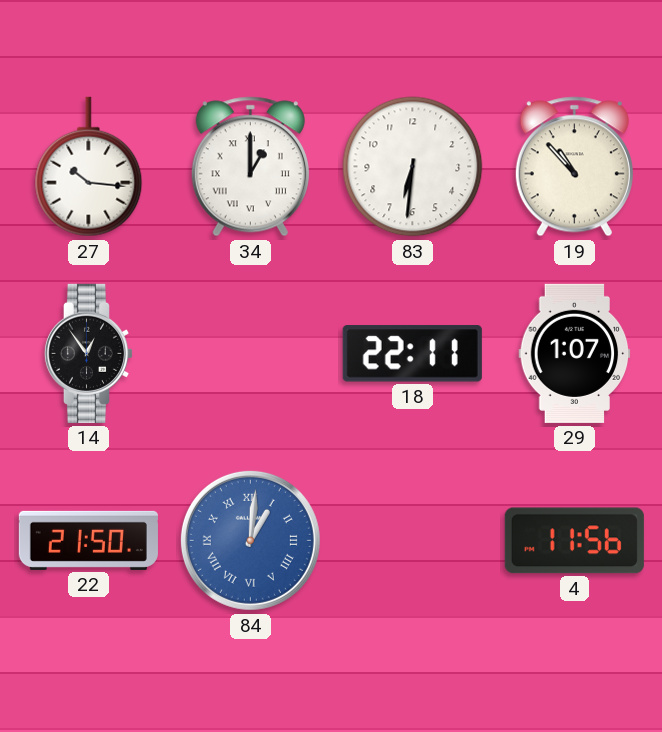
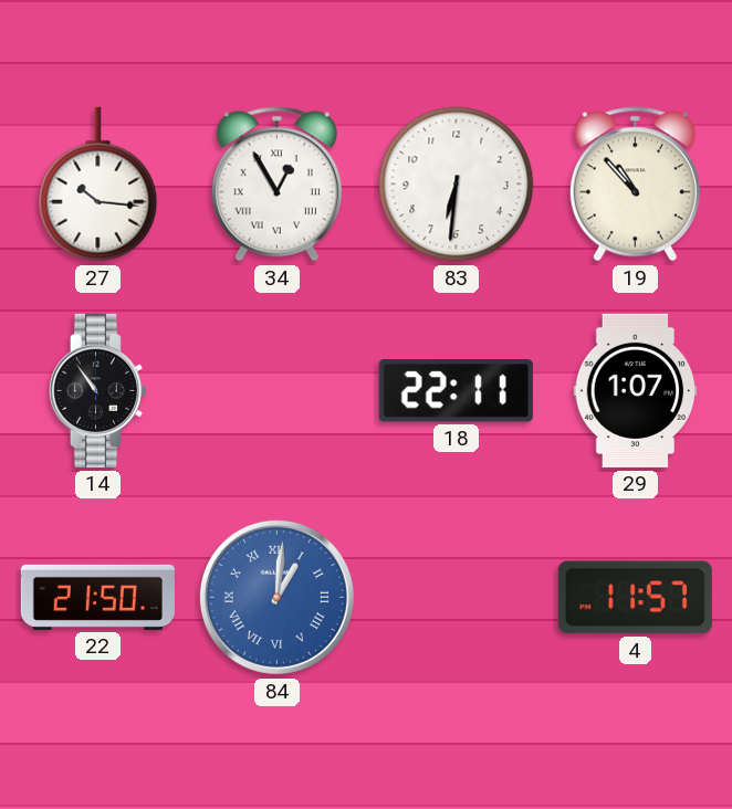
34: 1:00 -> 12:55 (276, 185)
14: 12:54 -> 10:54 (97, 390)
4: 11:56 -> 11:57 (635, 598)
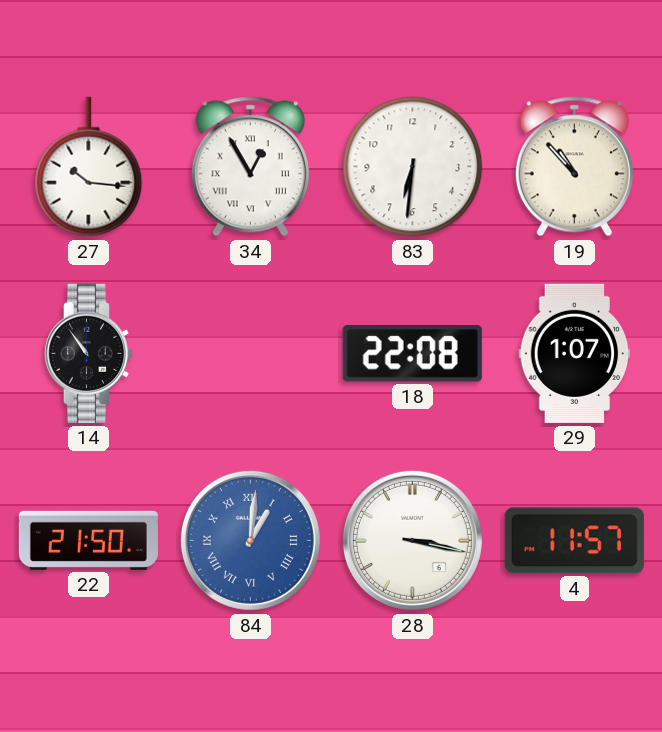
18: 22:11 -> 22:08 (412, 354)
28: none -> 3:17 (412, 540)
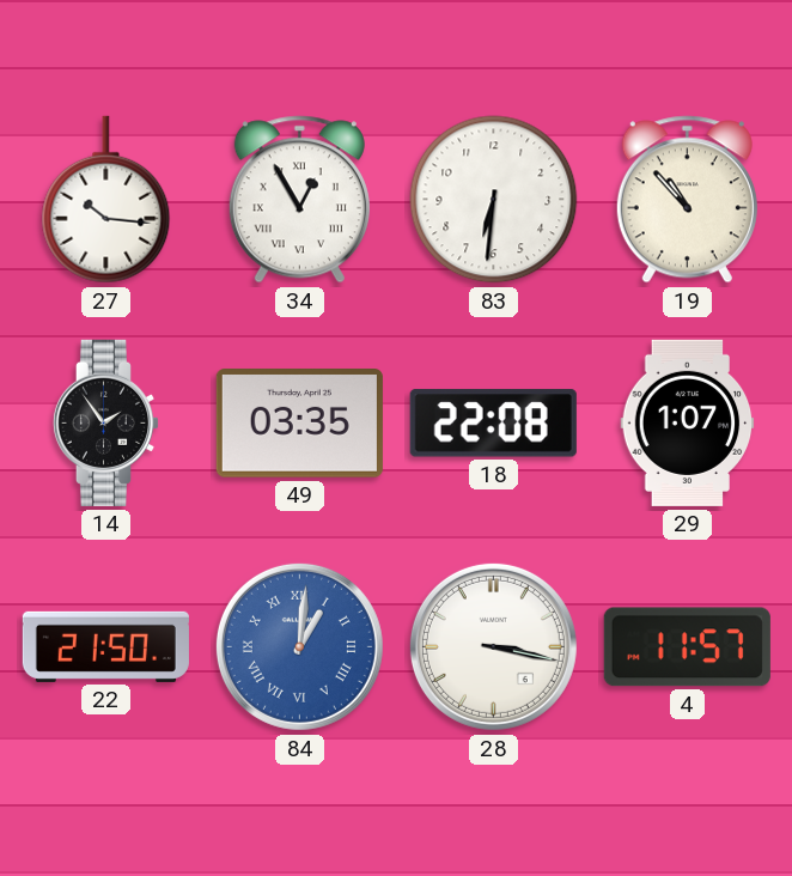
14: 10:54 -> 1:54 (105, 422)
49: none -> 03:35 (299, 424)
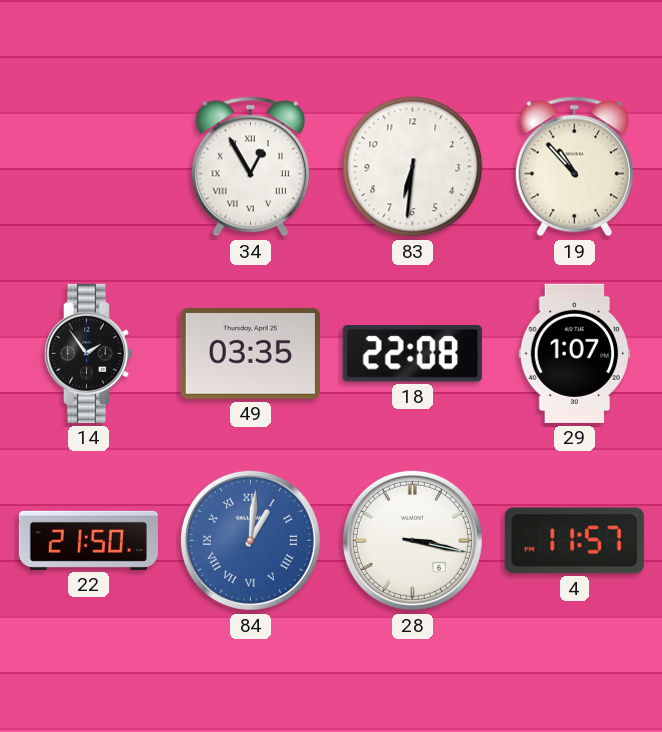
27: 10:16 -> none (106, 200)
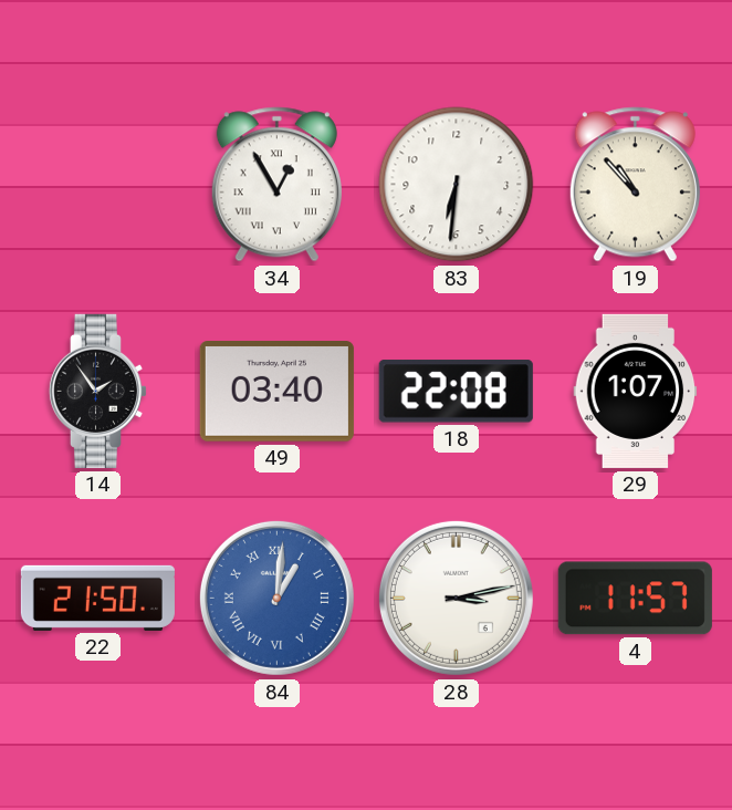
49: 03:35 -> 03:40 (276, 392)
28: 3:17 -> 3:13 (456, 598)
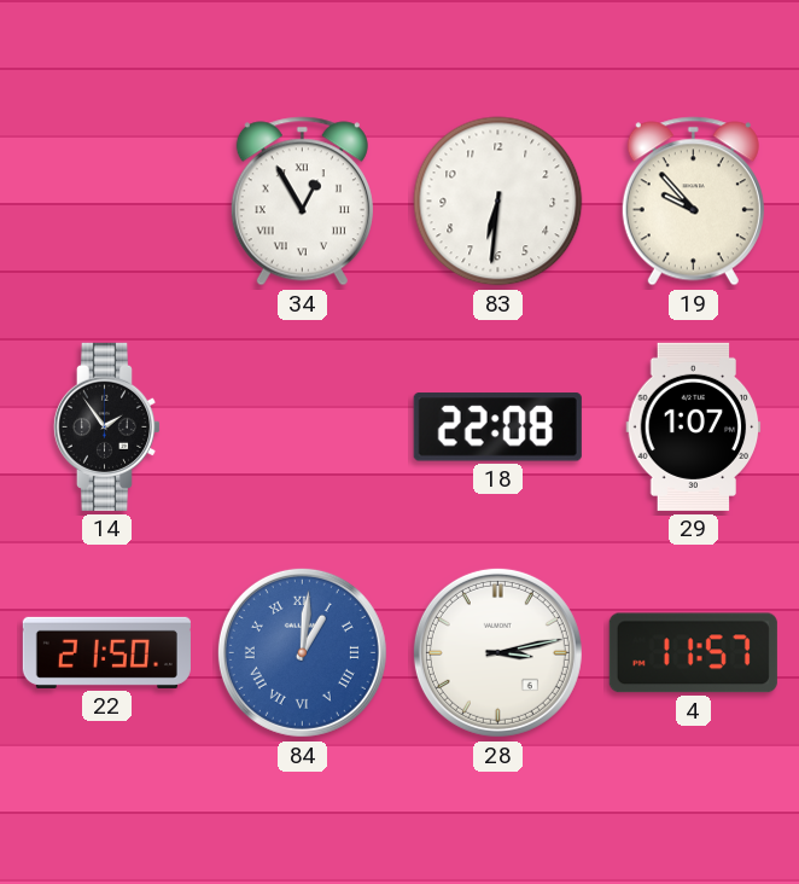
19: 10:53 -> 9:53 (693, 202)
49: 03:40 -> none (276, 392)
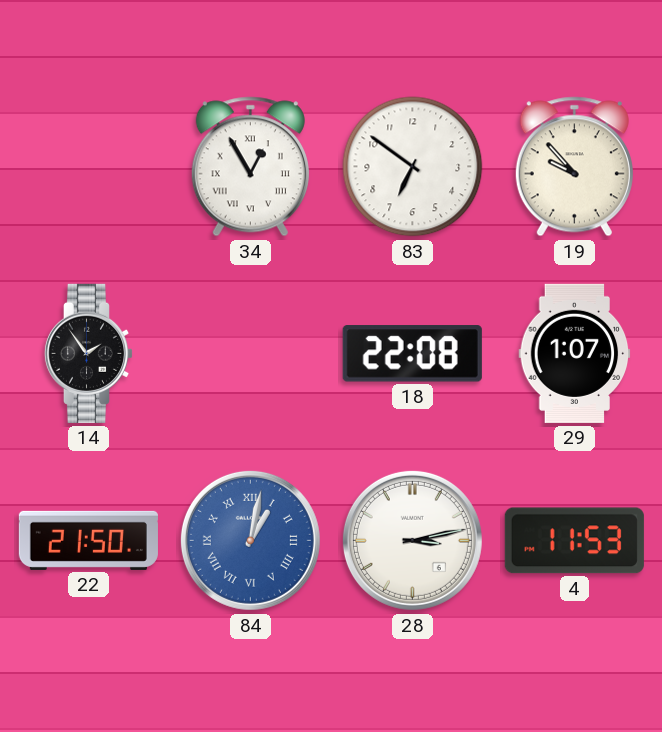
83: 6:31 -> 6:51 (413, 167)
84: 1:01 -> 1:02 (250, 540)
4: 11:57 -> 11:53 (574, 541)
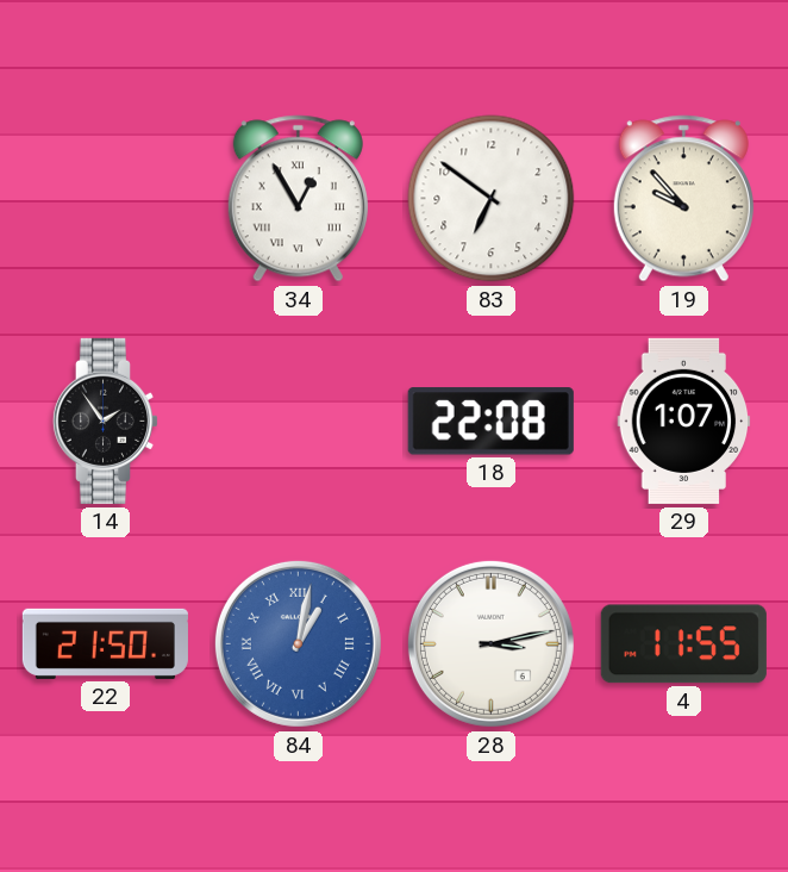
4: 11:53 -> 11:55 (683, 644)
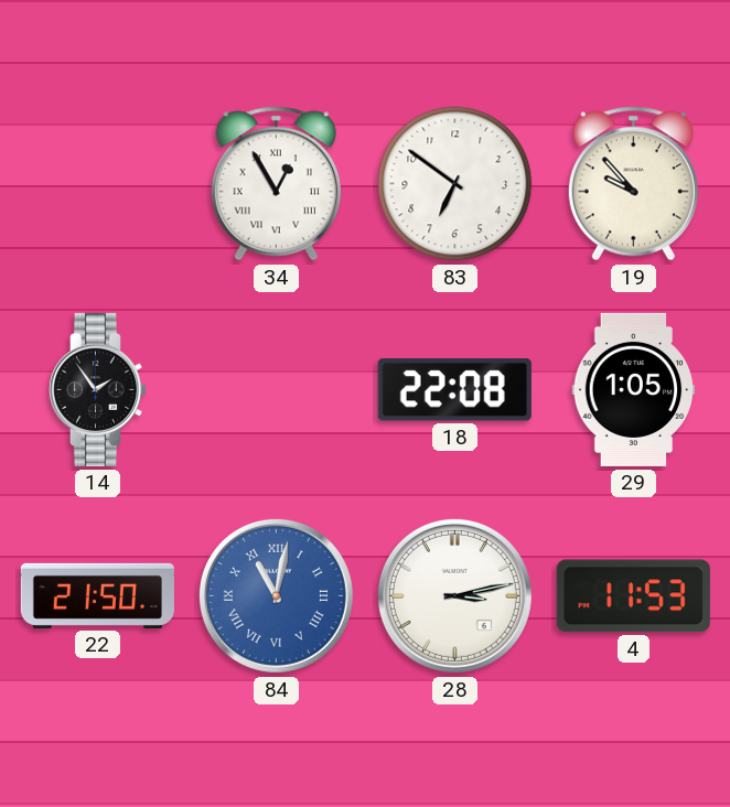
29: 1:07 -> 1:05 (634, 389)
84: 1:02 -> 11:02 (276, 595)
4: 11:55 -> 11:53 (633, 596)
